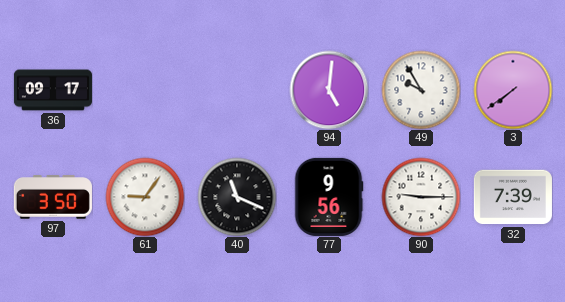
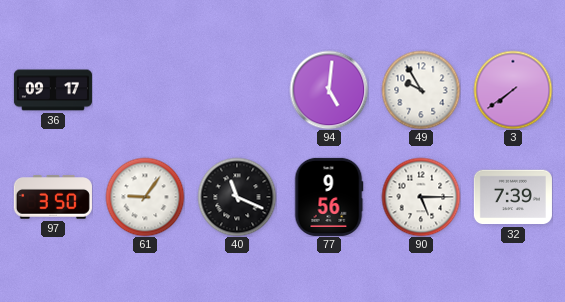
90: 9:15 -> 5:15 (421, 197)
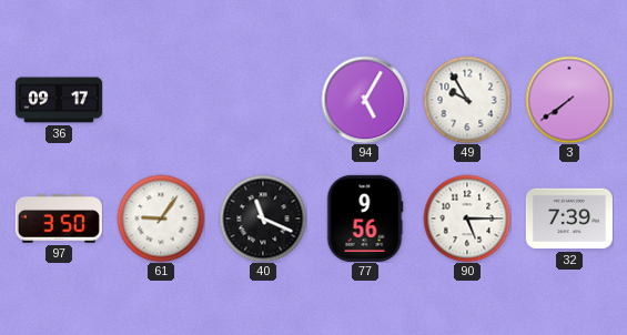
94: 5:01 -> 5:05 (365, 100)
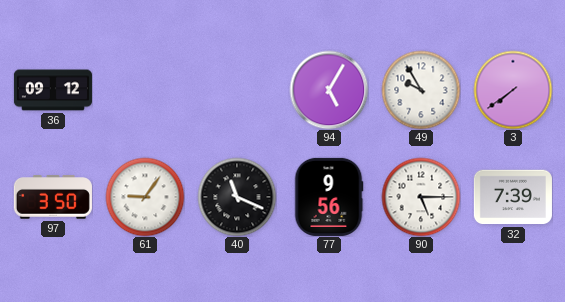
36: 09:17 -> 09:12 (53, 90)
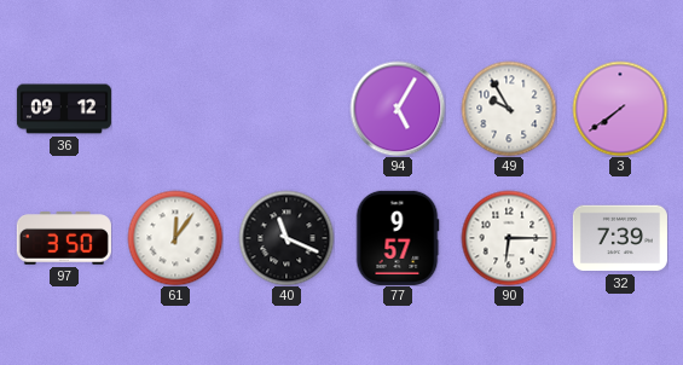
61: 9:06 -> 12:06 (175, 238)
77: 9:56 -> 9:57 (398, 238)
90: 5:15 -> 6:15 (509, 238)
